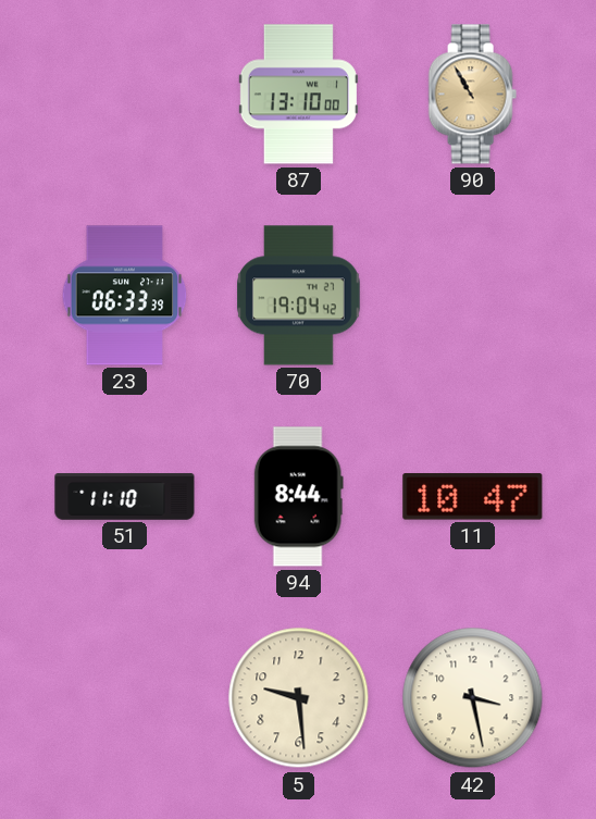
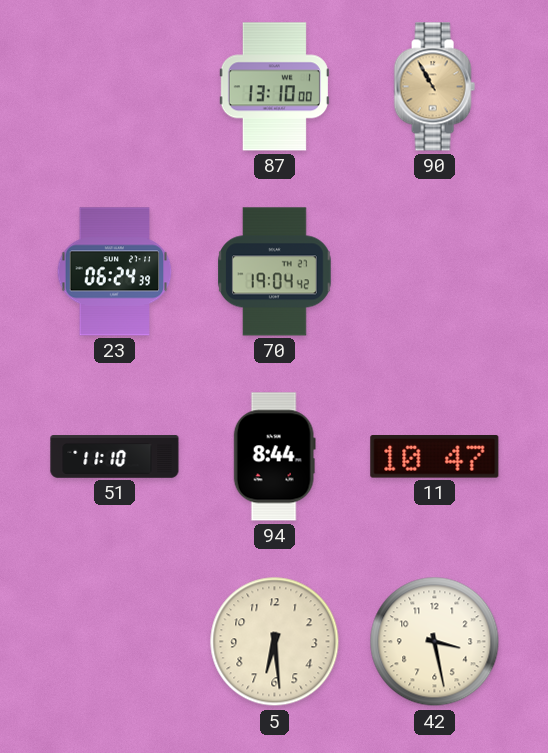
23: 06:33 -> 06:24 (115, 272)
5: 9:29 -> 6:29 (275, 642)
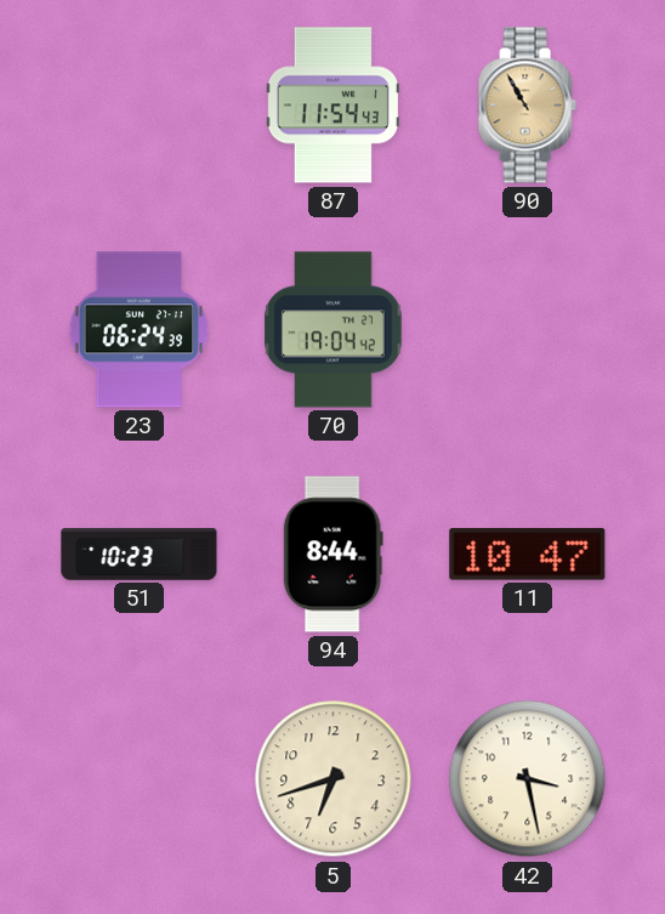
87: 13:10 -> 11:54 (332, 106)
51: 11:10 -> 10:23 (140, 555)
5: 6:29 -> 6:42 (334, 779)
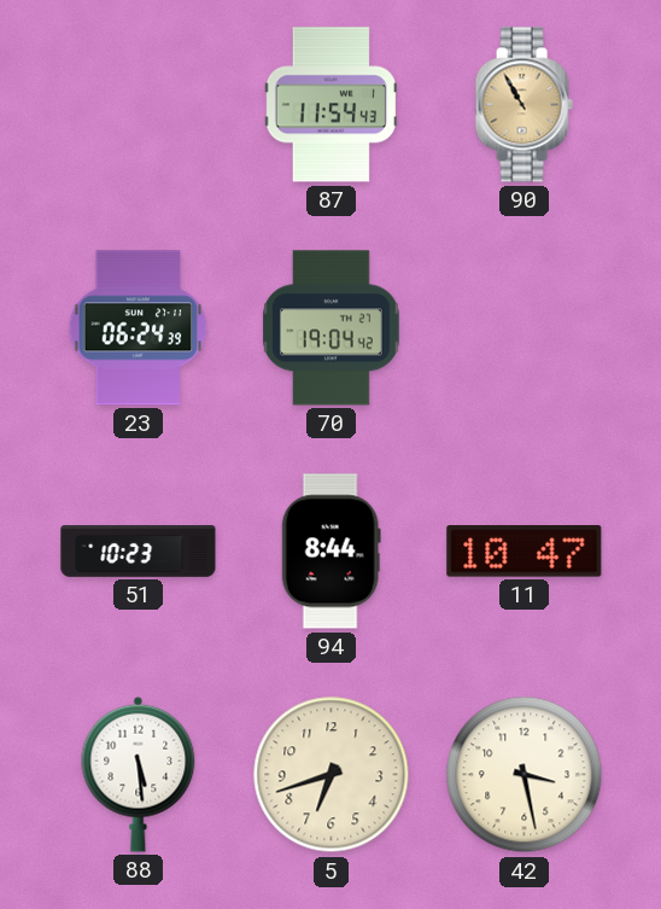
88: none -> 5:29 (139, 774)
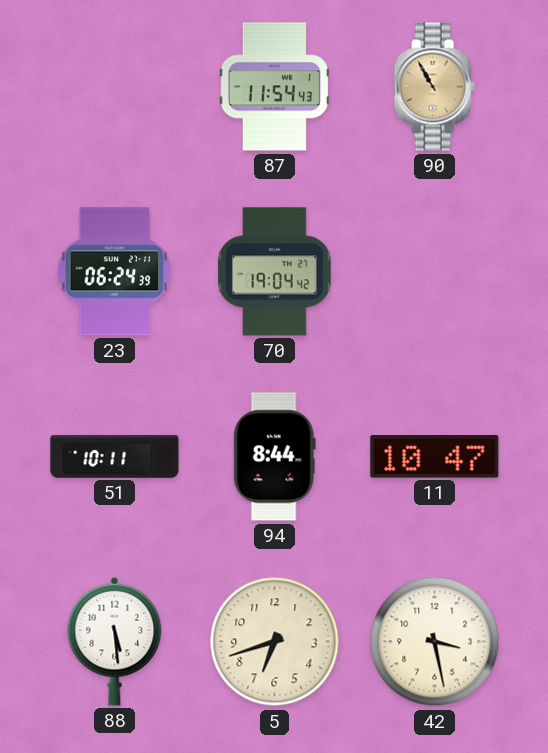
51: 10:23 -> 10:11 (115, 457)
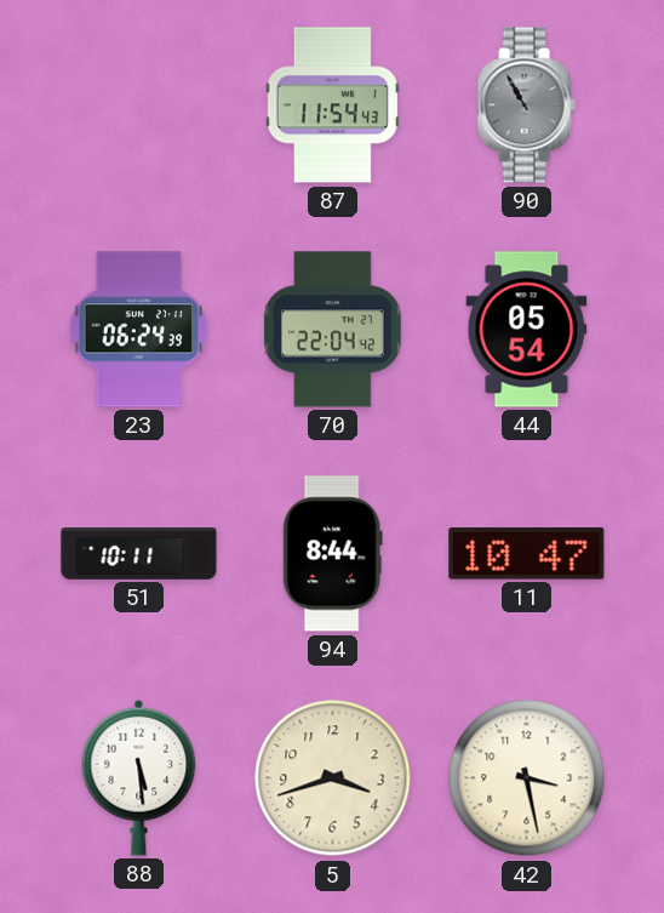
90 dial: champagne -> grey (526, 105)
70: 19:04 -> 22:04 (333, 330)
44: none -> 05:54 (527, 330)
5: 6:42 -> 3:42 (333, 778)
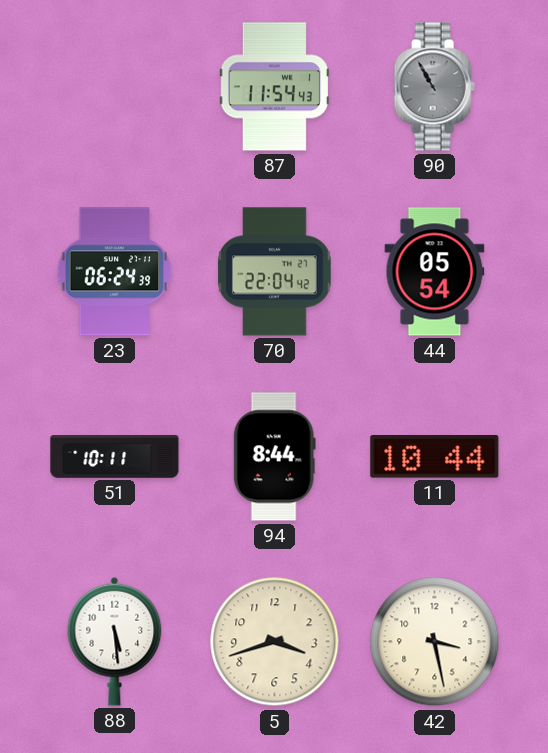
11: 10:47 -> 10:44 (435, 457)
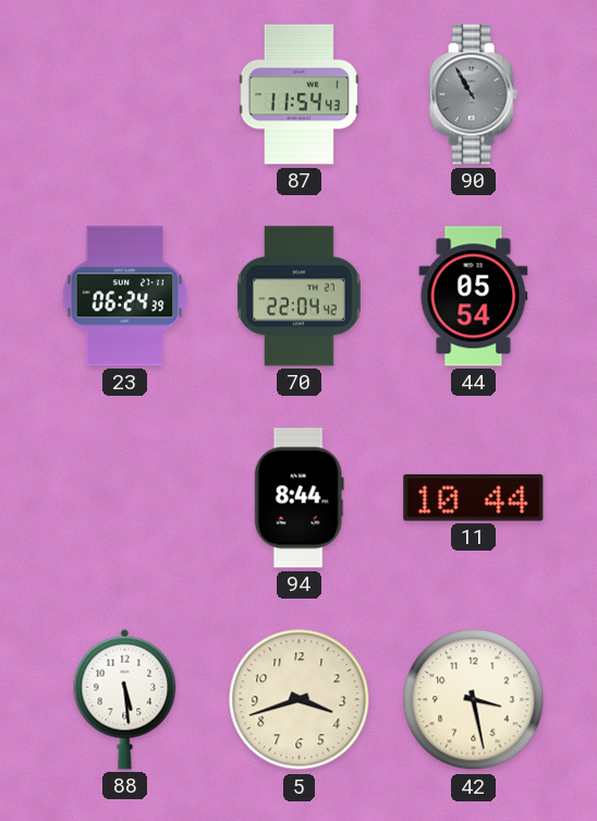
51: 10:11 -> none (115, 457)
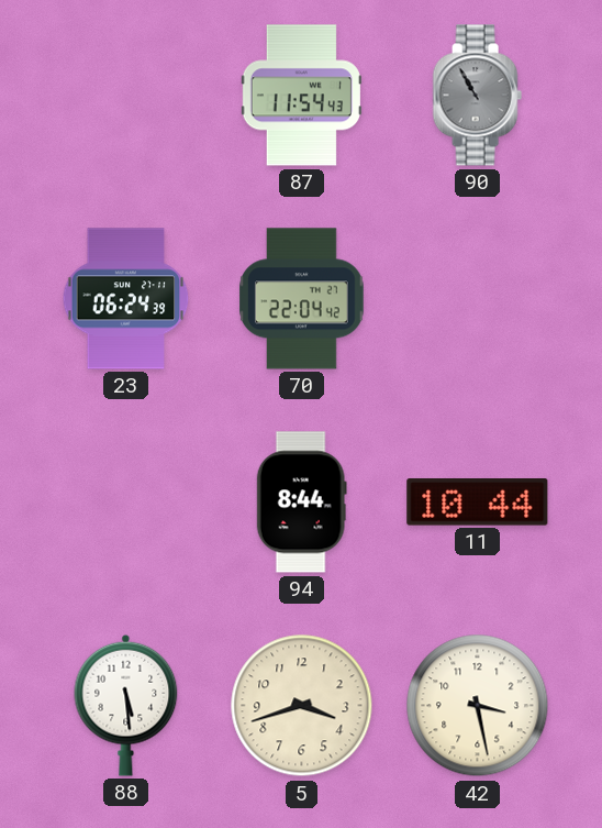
44: 05:54 -> none (474, 297)
